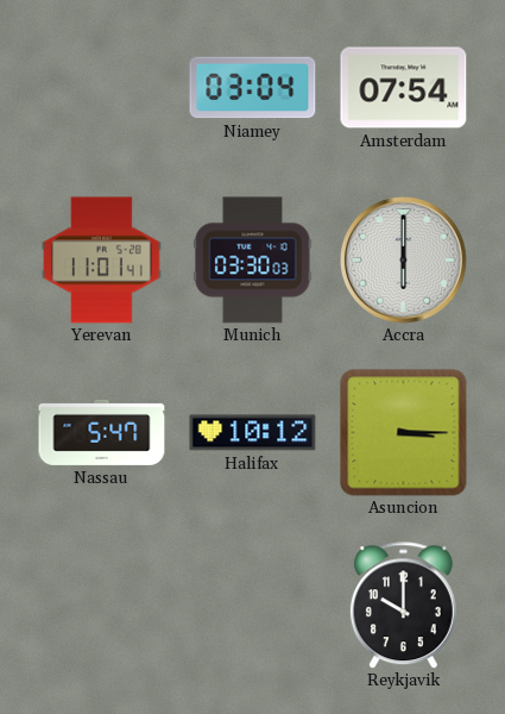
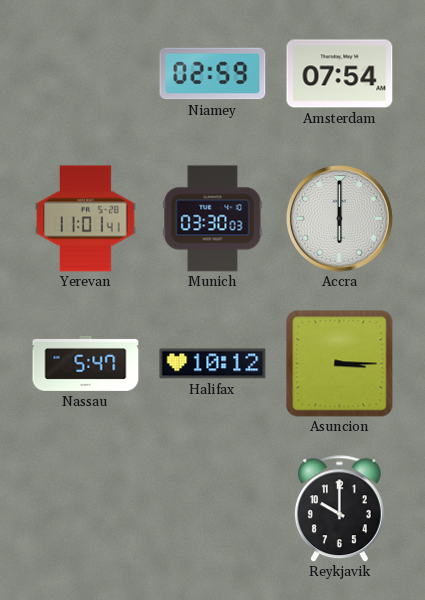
Niamey: 03:04 -> 02:59 (213, 74)
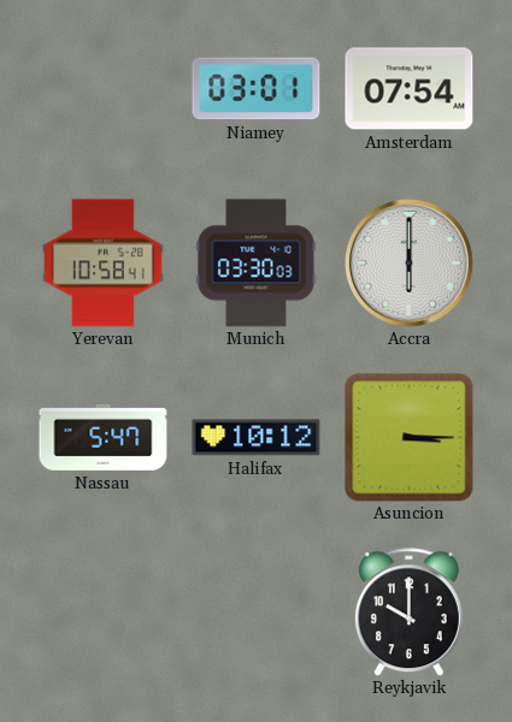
Niamey: 02:59 -> 03:01 (257, 89)
Yerevan: 11:01 -> 10:58 (104, 264)
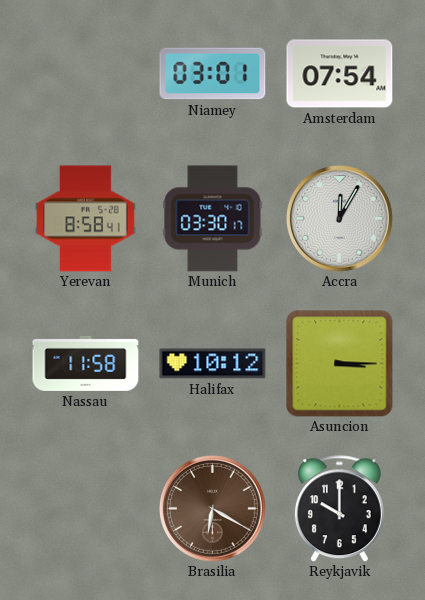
Yerevan: 10:58 -> 8:58 (86, 219)
Munich: 03:30:03 -> 03:30:17 (213, 219)
Accra: 6:00 -> 12:05 (339, 218)
Nassau: 5:47 -> 11:58 (86, 363)
Brasilia: none -> 6:20 (212, 508)
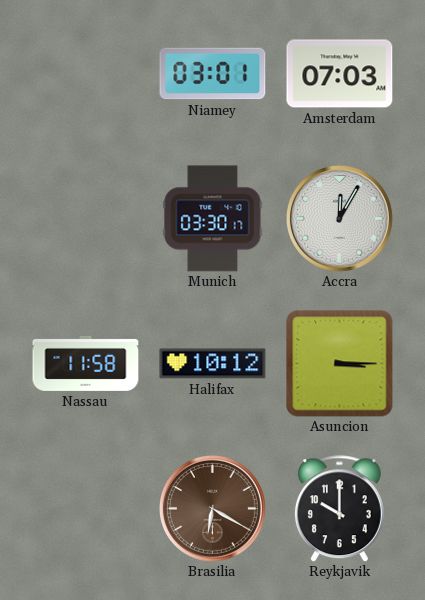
Amsterdam: 07:54 -> 07:03 (340, 74)
Yerevan: 8:58 -> none (86, 219)
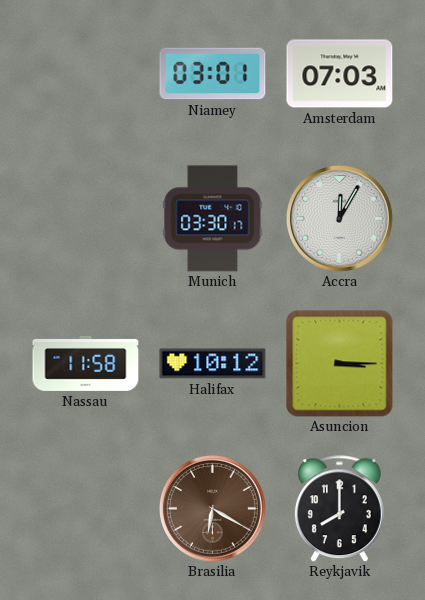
Reykjavik: 10:00 -> 8:00 (339, 509)
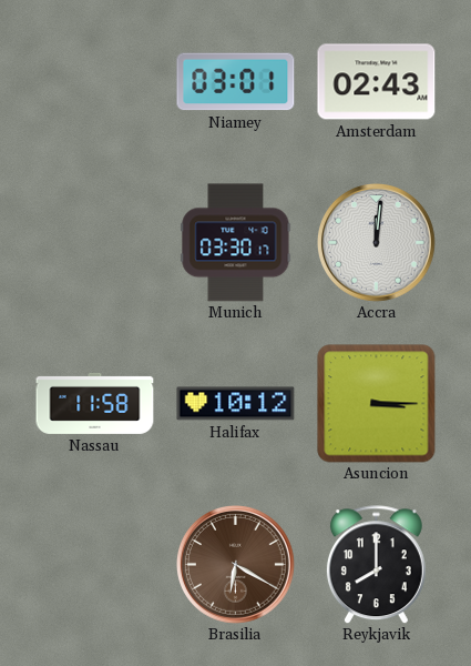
Amsterdam: 07:03 -> 02:43 (377, 82)
Accra: 12:05 -> 12:01 (376, 242)
